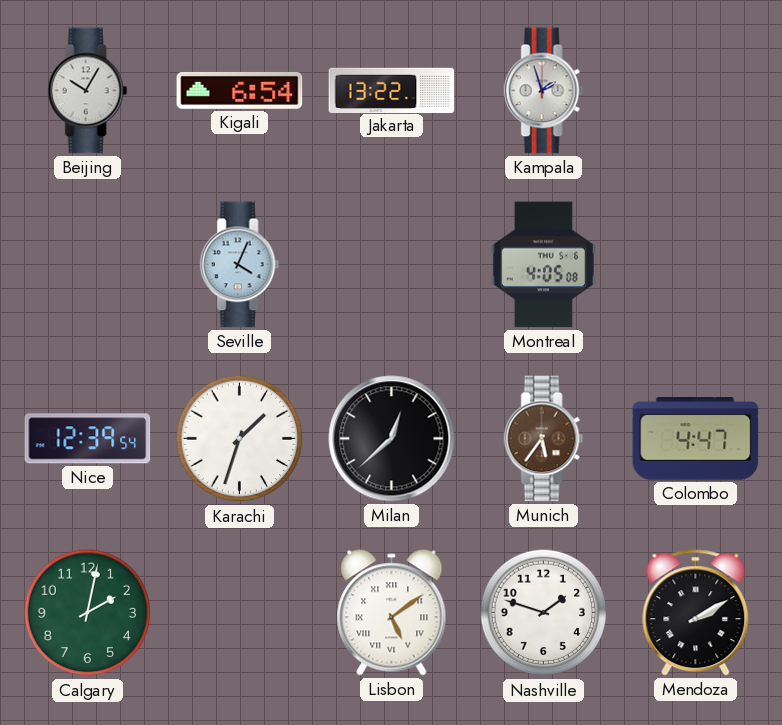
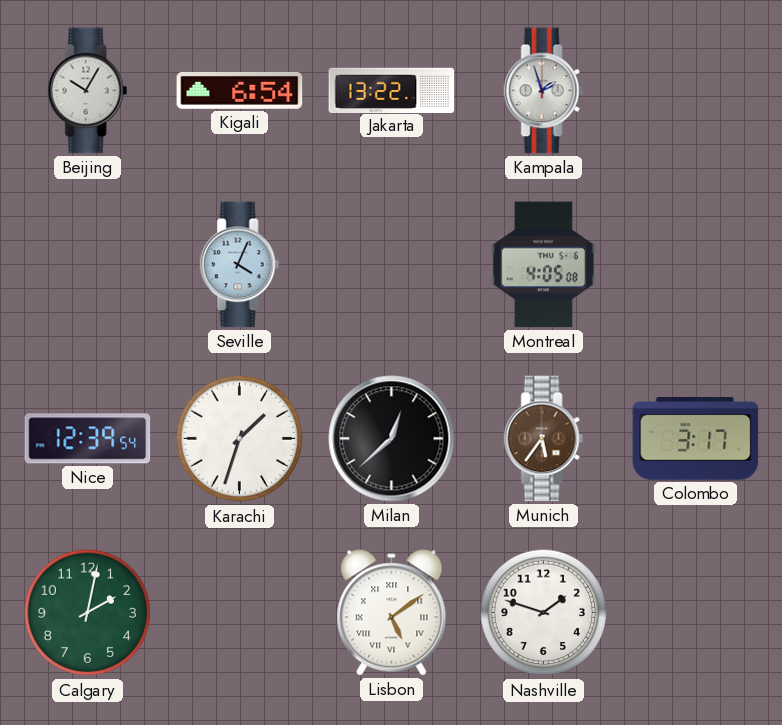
Colombo: 4:47 -> 3:17 (696, 439)
Mendoza: 2:10 -> none (696, 613)
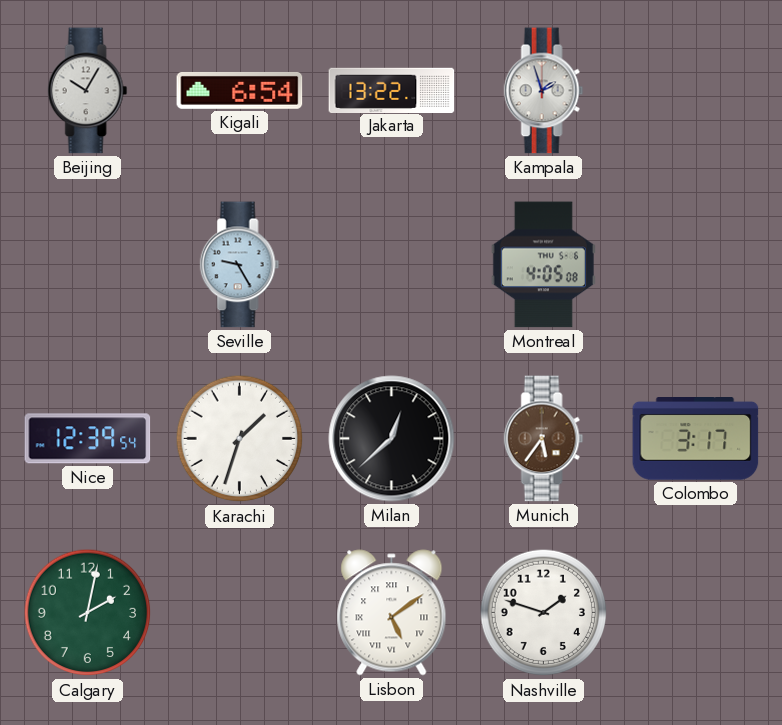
Seville: 4:04 -> 9:25 (240, 265)
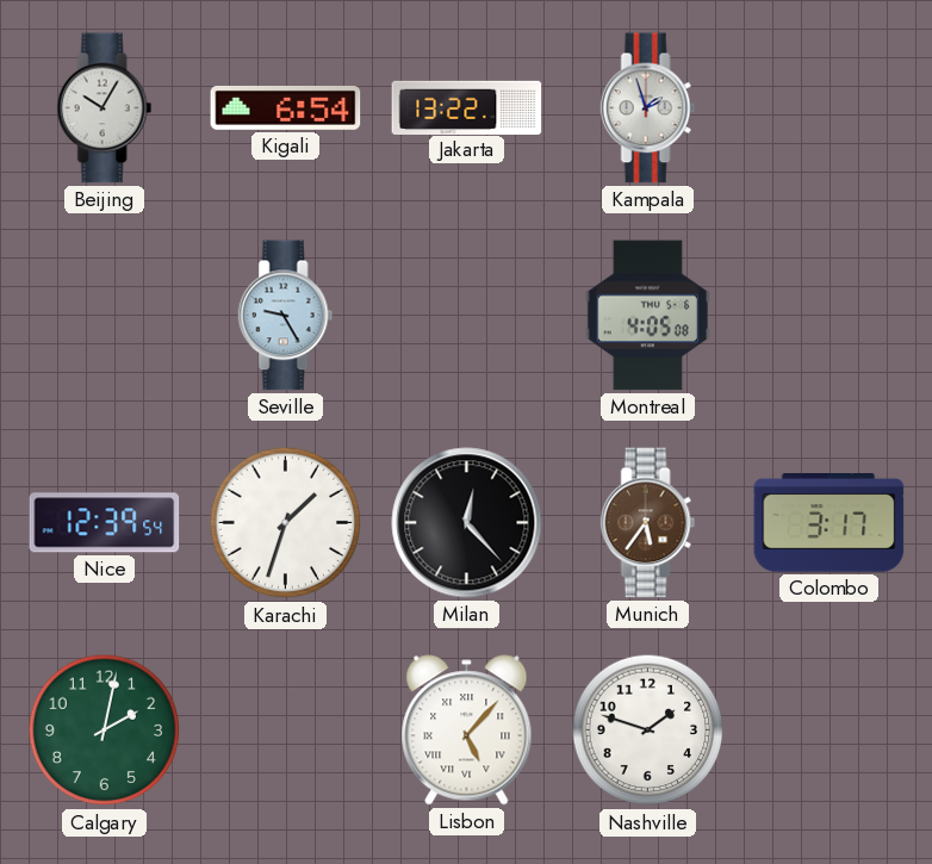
Milan: 12:38 -> 12:23 (467, 523)
Lisbon: 5:09 -> 5:07 (467, 731)
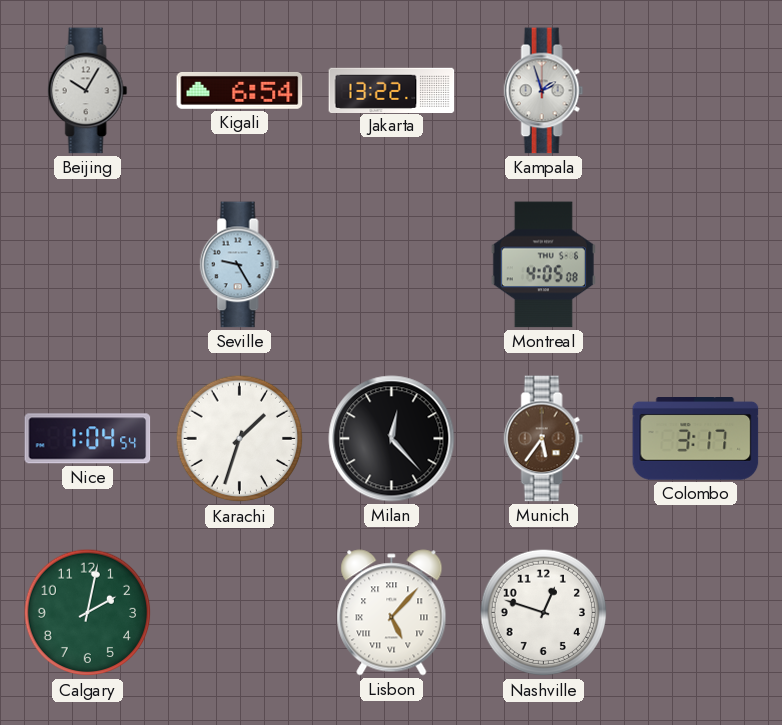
Nice: 12:39 -> 1:04 (88, 439)
Nashville: 1:48 -> 12:48 (544, 613)
